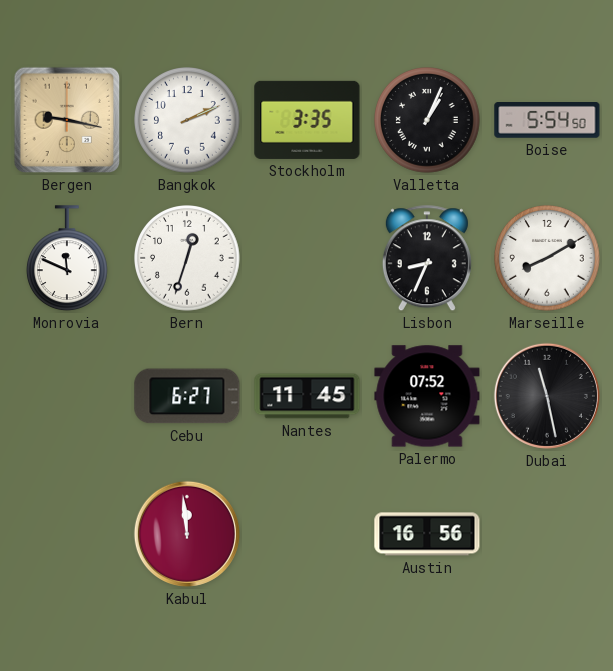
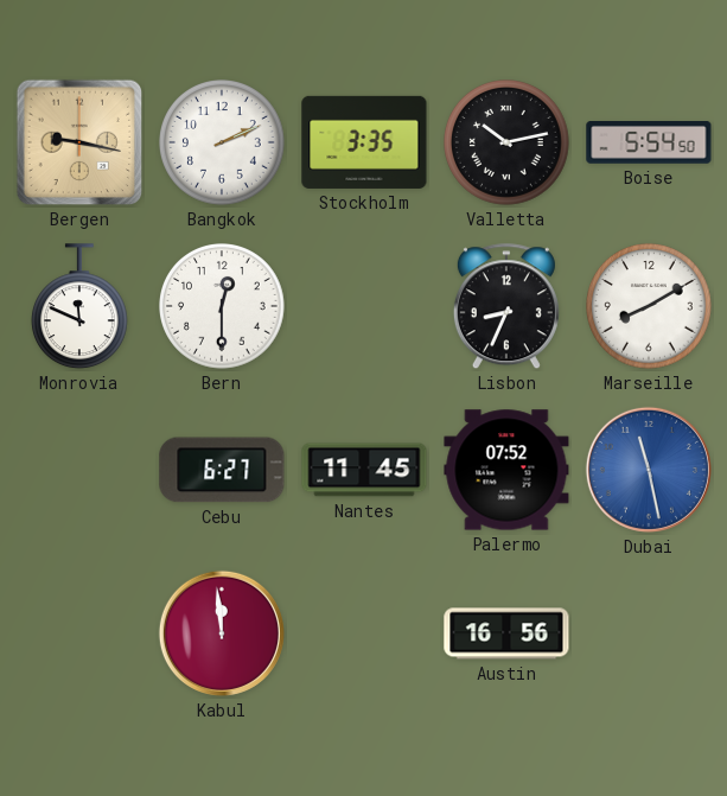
Valletta: 1:04 -> 10:13 (508, 144)
Bern: 12:33 -> 12:30 (223, 307)
Dubai dial: black -> blue (649, 470)
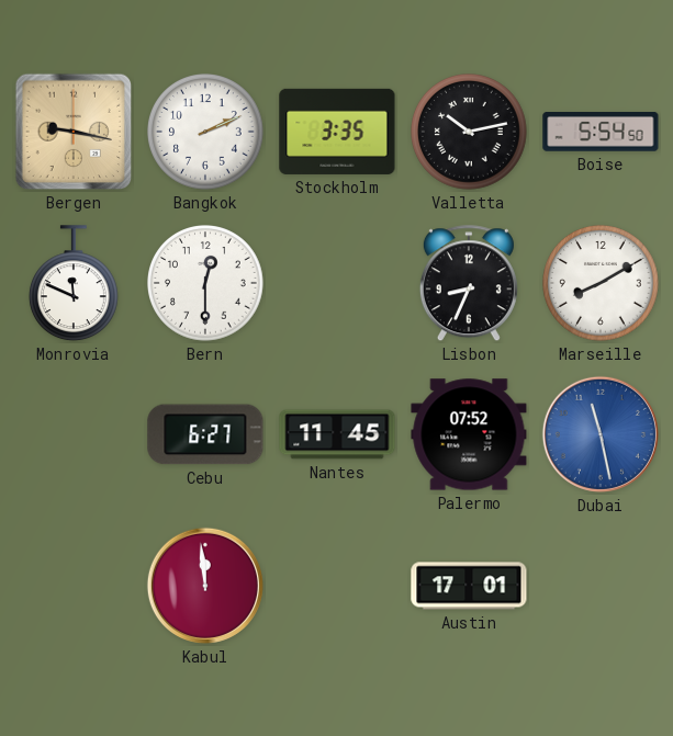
Austin: 16:56 -> 17:01 (469, 586)
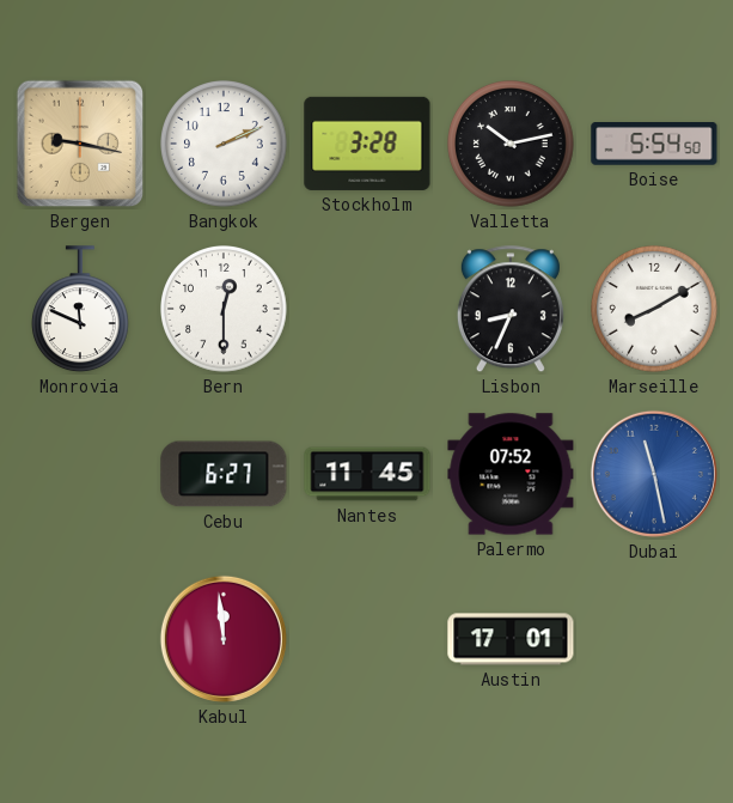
Stockholm: 3:35 -> 3:28 (367, 144)
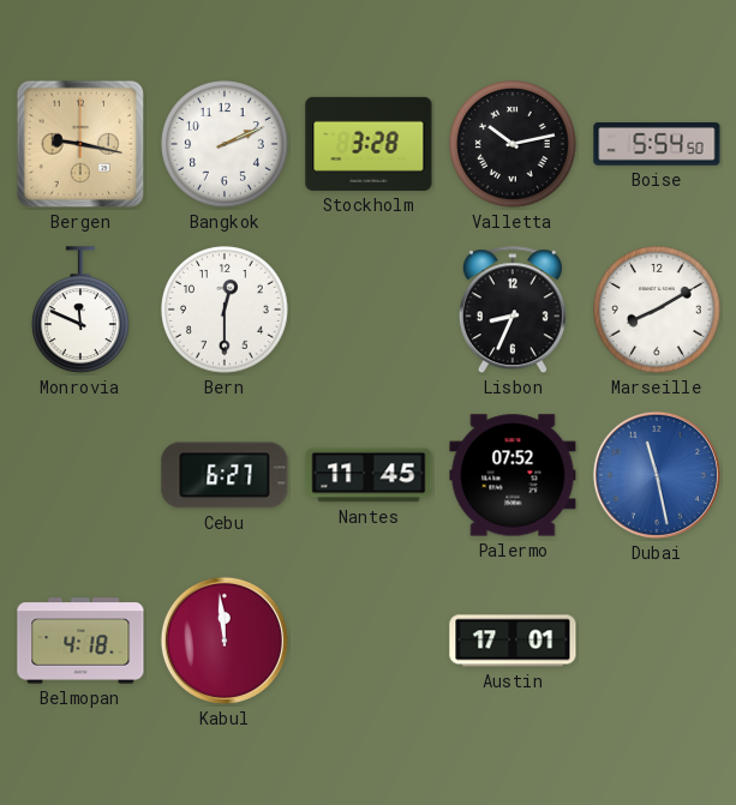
Belmopan: none -> 4:18 (80, 641)
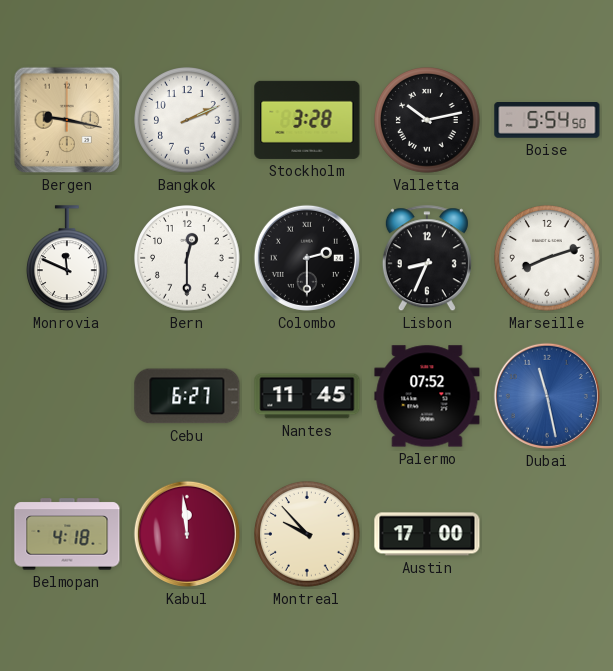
Colombo: none -> 2:30 (307, 258)
Marseille: 8:10 -> 8:12 (548, 259)
Montreal: none -> 9:53 (308, 535)
Austin: 17:01 -> 17:00 (427, 534)
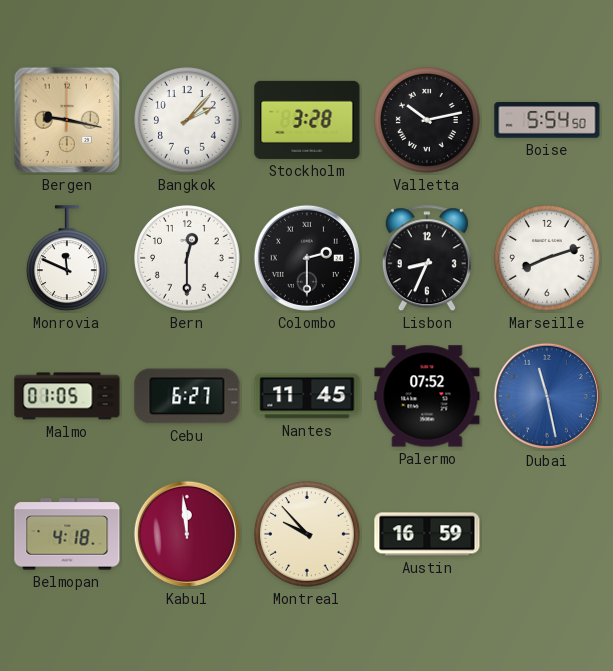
Bangkok: 2:11 -> 2:07 (188, 121)
Malmo: none -> 01:05 (67, 396)
Austin: 17:00 -> 16:59 (427, 534)
